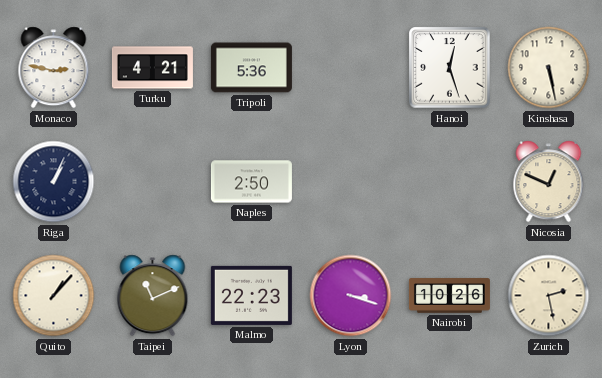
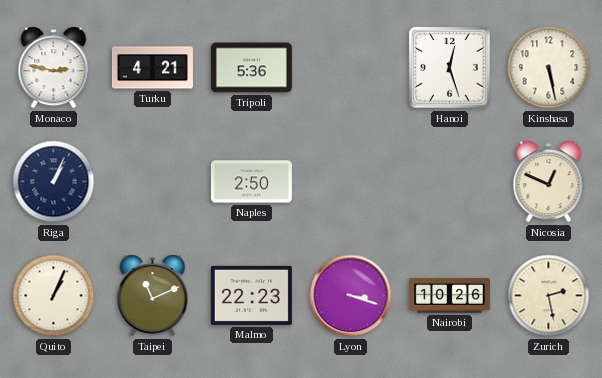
Quito: 1:07 -> 1:04 (54, 296)
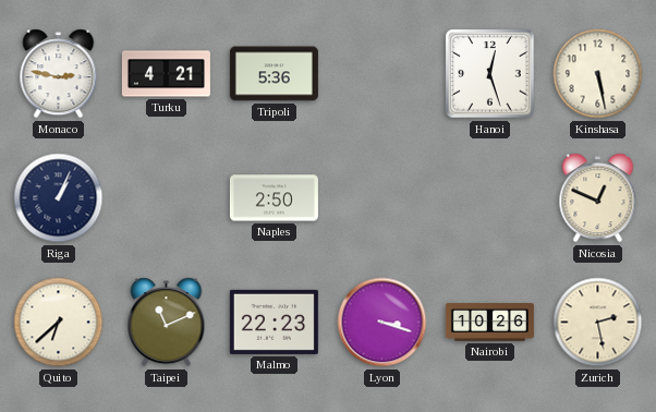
Quito: 1:04 -> 6:38 (59, 323)
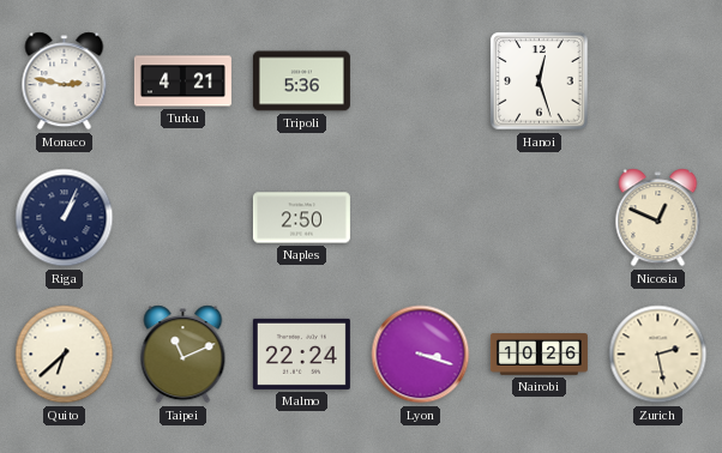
Kinshasa: 5:28 -> none (598, 74)
Malmo: 22:23 -> 22:24 (301, 354)
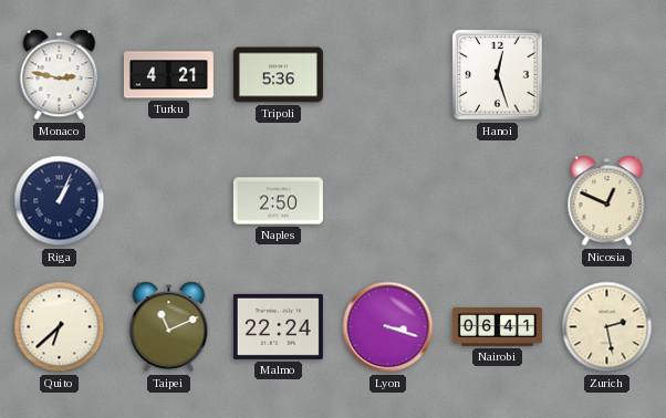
Nairobi: 10:26 -> 06:41 (497, 327)
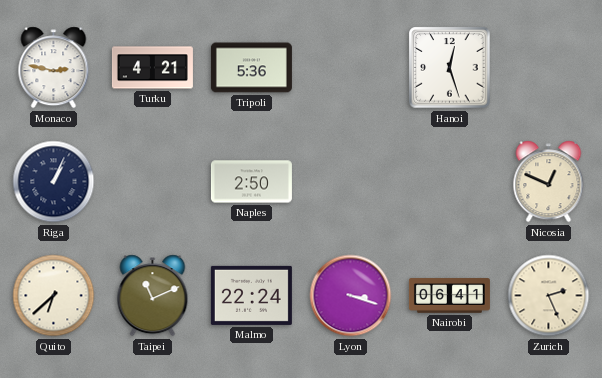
Zurich: 2:28 -> 2:26 (549, 296)
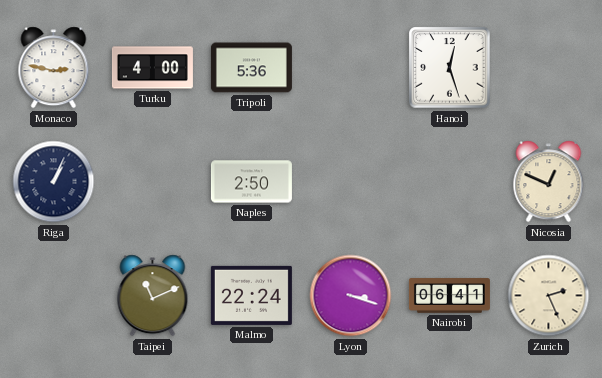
Turku: 4:21 -> 4:00 (152, 68)
Quito: 6:38 -> none (54, 296)
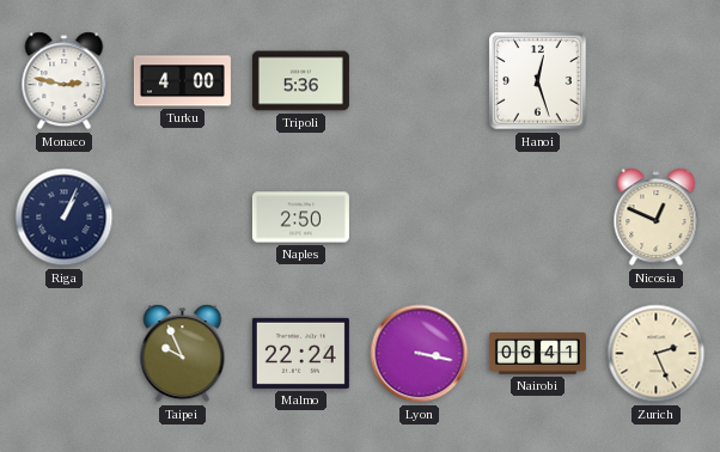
Taipei: 11:11 -> 9:56 (183, 354)
Lyon: 3:18 -> 3:17 (420, 354)
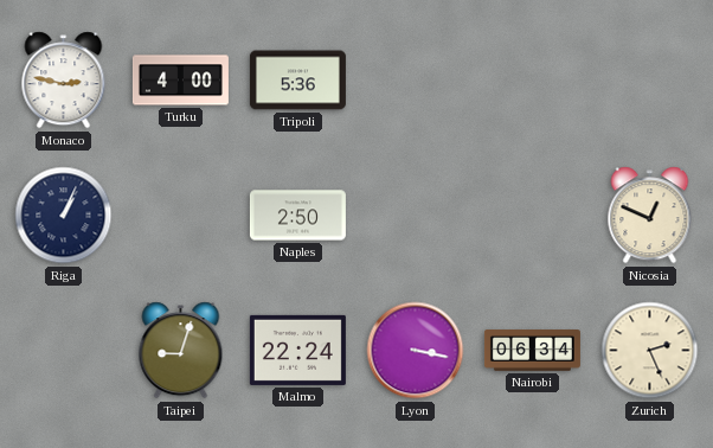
Hanoi: 12:27 -> none (538, 81)
Taipei: 9:56 -> 9:03 (181, 351)
Nairobi: 06:41 -> 06:34 (532, 351)
